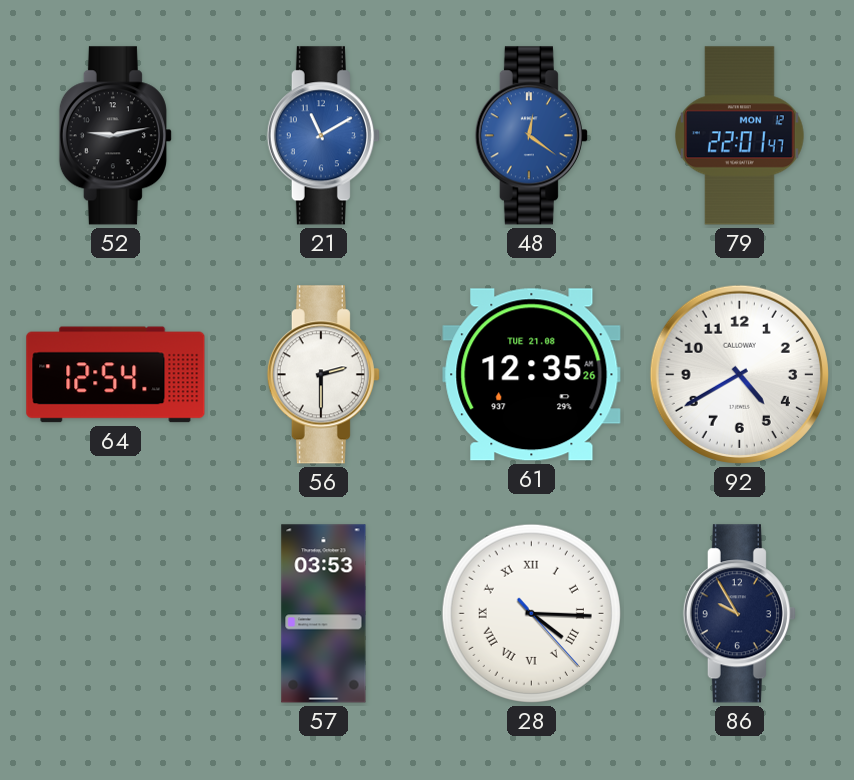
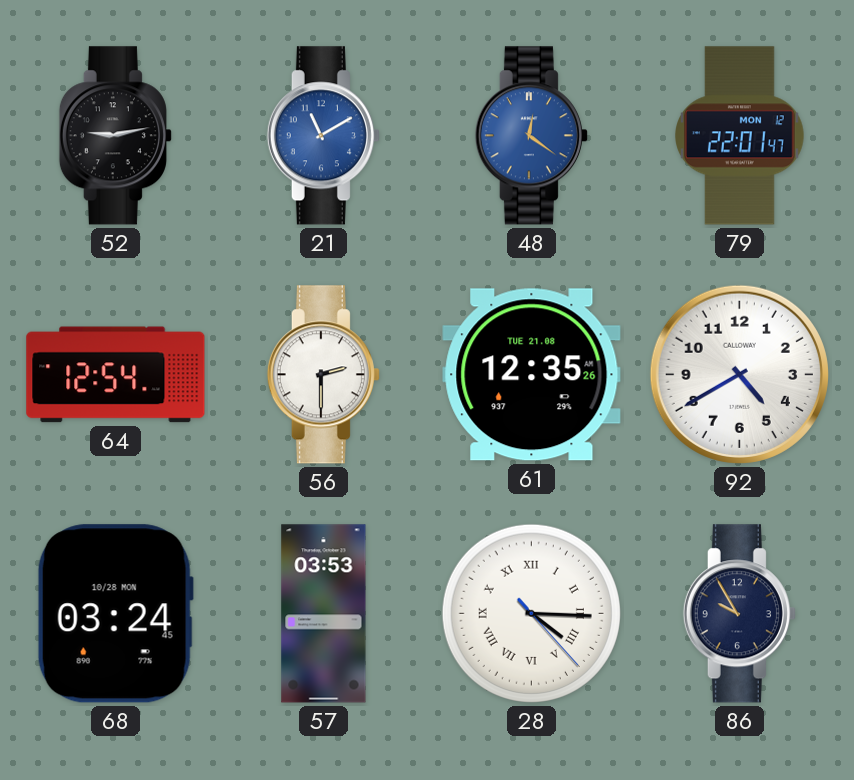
68: none -> 03:24 (115, 614)
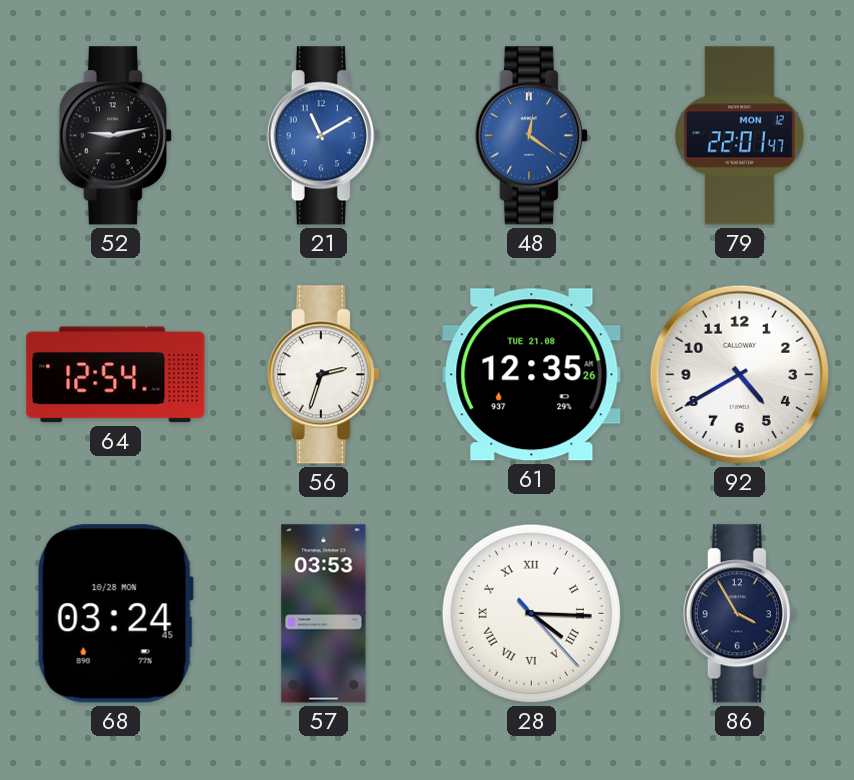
56: 2:30 -> 2:33 (323, 375)
86: 9:55 -> 3:55 (739, 614)
